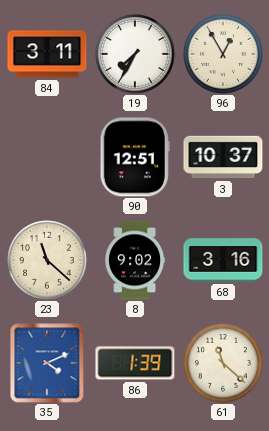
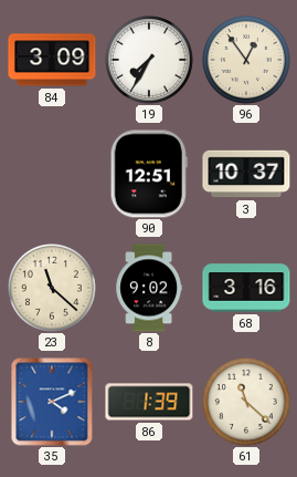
84: 3:11 -> 3:09 (52, 60)
96: 12:55 -> 12:54 (247, 61)
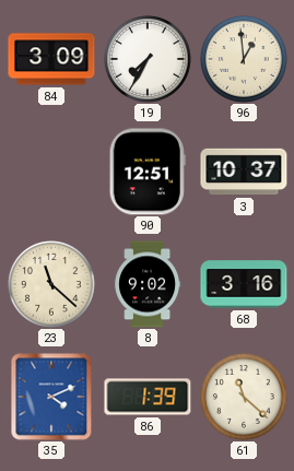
96: 12:54 -> 12:59 (245, 60)
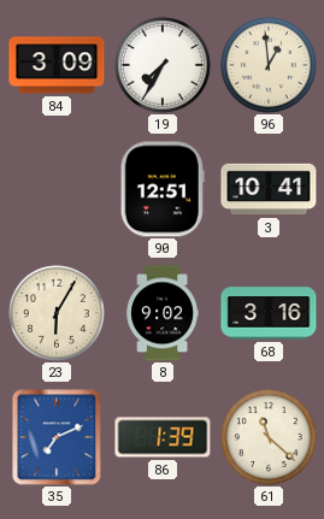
3: 10:37 -> 10:41 (269, 189)
23: 11:22 -> 6:05 (58, 314)
35: 4:11 -> 7:11 (57, 437)
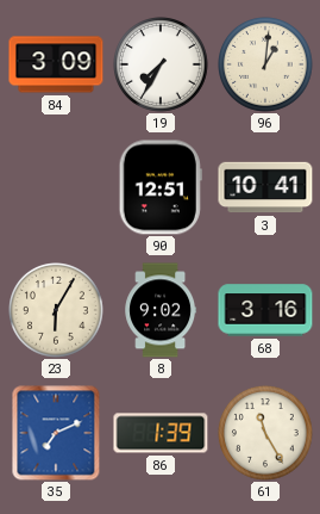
96: 12:59 -> 1:01 (266, 66)
61: 11:22 -> 11:25 (266, 434)
